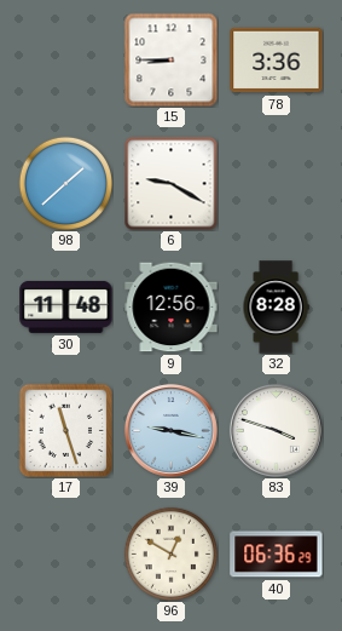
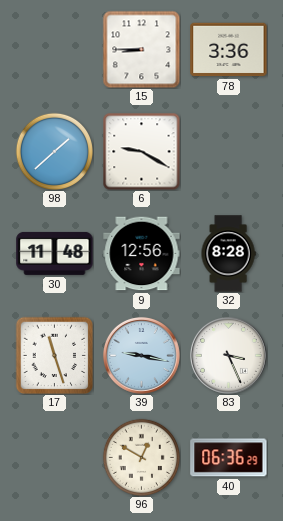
83: 3:48 -> 3:26 (228, 355)
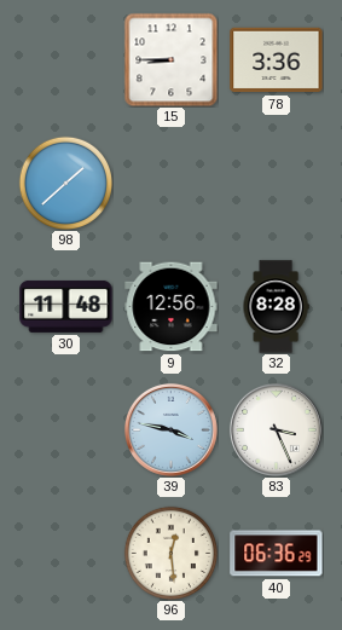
6: 9:20 -> none (141, 151)
17: 11:27 -> none (54, 355)
39: 9:17 -> 3:47 (170, 429)
96: 12:50 -> 12:29 (170, 553)
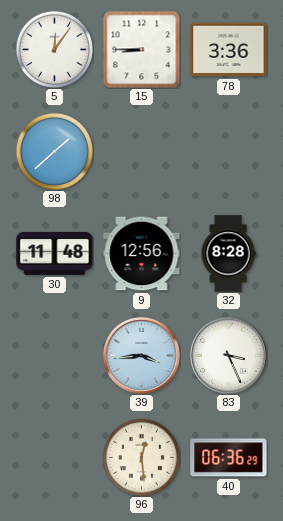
5: none -> 12:06 (54, 49)
39: 3:47 -> 3:44 (141, 355)
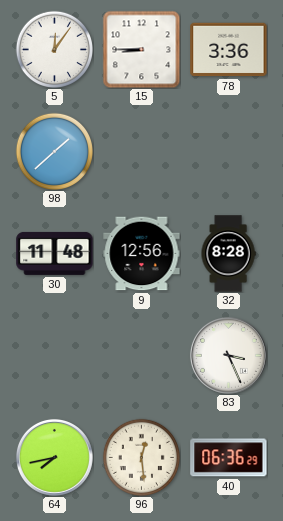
39: 3:44 -> none (141, 355)
64: none -> 7:43 (54, 457)
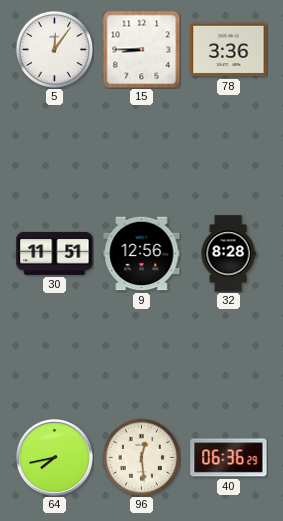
98: 1:38 -> none (54, 151)
30: 11:48 -> 11:51 (55, 253)
83: 3:26 -> none (228, 355)
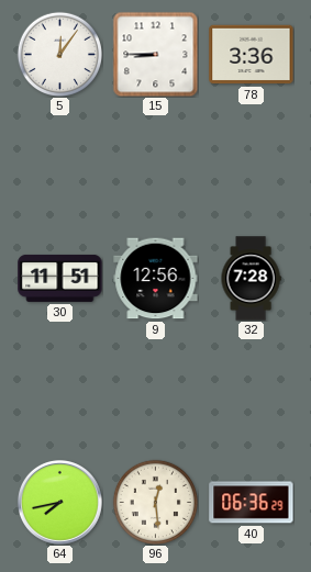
32: 8:28 -> 7:28 (251, 279)
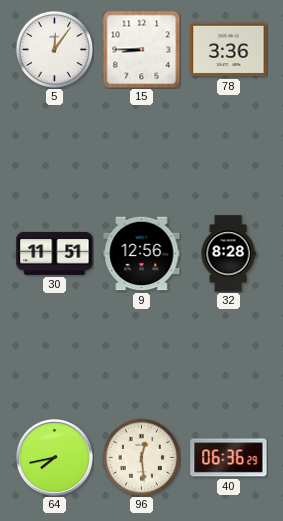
32: 7:28 -> 8:28 (228, 254)
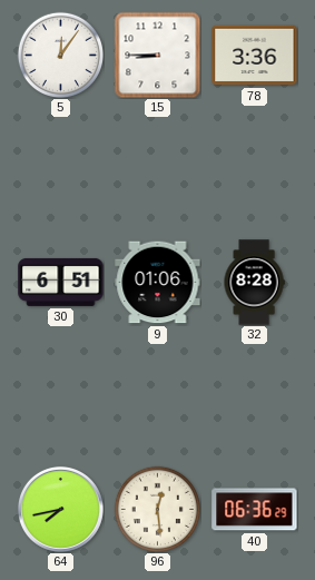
30: 11:51 -> 6:51 (61, 282)
9: 12:56 -> 01:06 (158, 283)
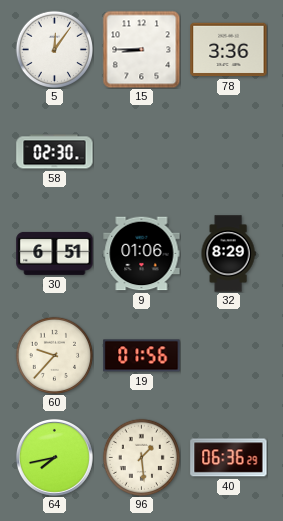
58: none -> 02:30 (55, 152)
32: 8:28 -> 8:29 (228, 254)
60: none -> 9:37 (54, 355)
19: none -> 01:56 (142, 356)
96: 12:29 -> 1:29 (141, 457)
